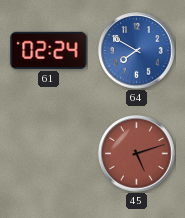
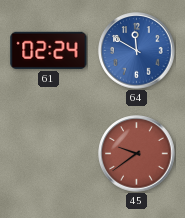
64: 7:50 -> 11:50 (137, 51)
45: 5:12 -> 9:39 (137, 154)
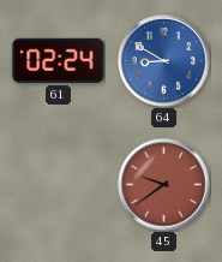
64: 11:50 -> 8:50 (164, 61)
